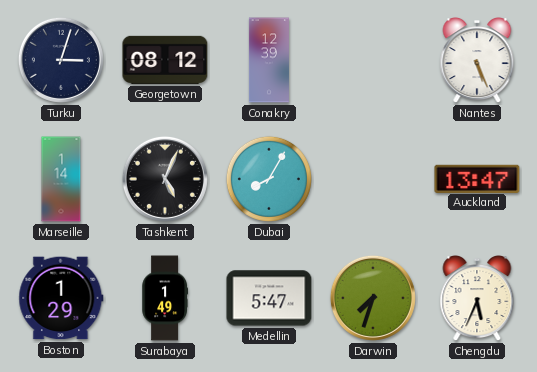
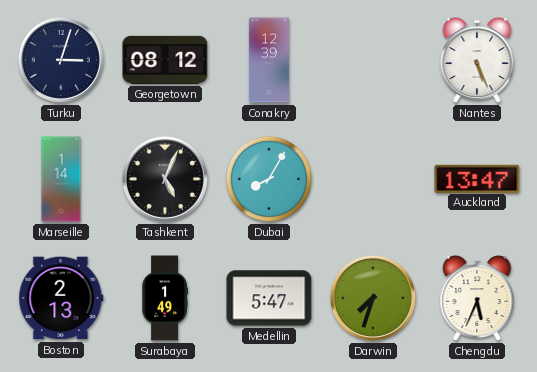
Boston: 1:29 -> 2:13 (61, 298)
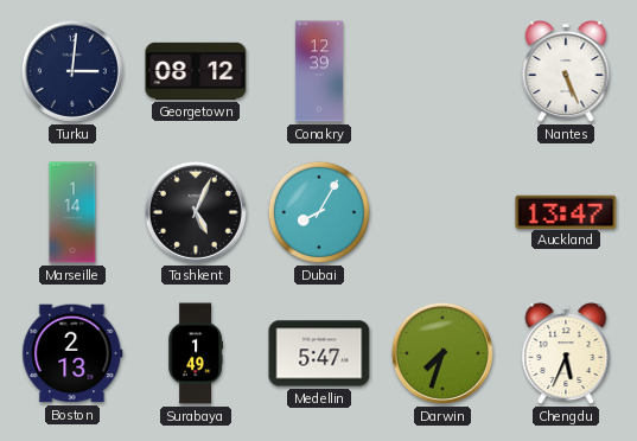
Turku: 3:03 -> 3:01 (72, 71)
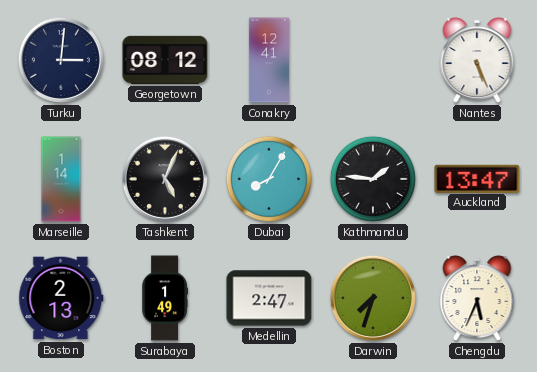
Conakry: 12:39 -> 12:41 (269, 60)
Kathmandu: none -> 1:46 (373, 179)
Medellin: 5:47 -> 2:47 (269, 298)
